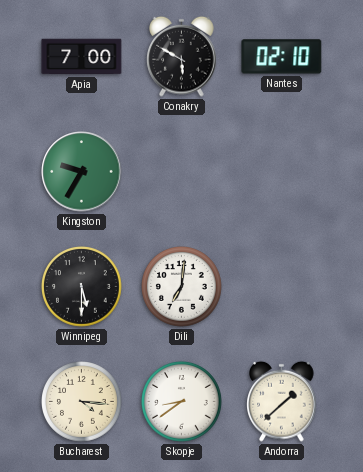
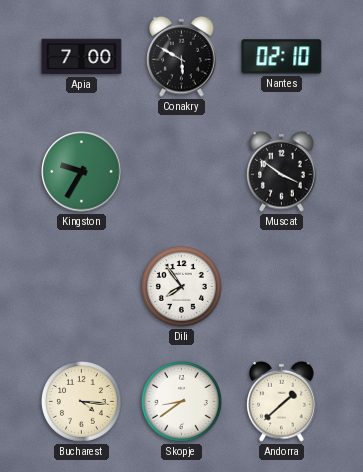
Muscat: none -> 3:51 (282, 171)
Winnipeg: 5:30 -> none (82, 287)
Dili: 7:01 -> 7:54 (182, 287)
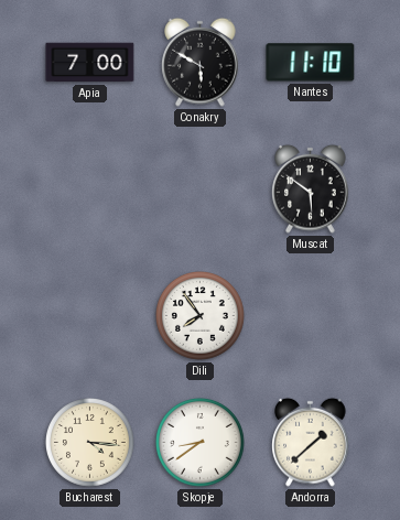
Nantes: 02:10 -> 11:10 (311, 63)
Kingston: 9:35 -> none (82, 172)
Muscat: 3:51 -> 5:51 (311, 188)
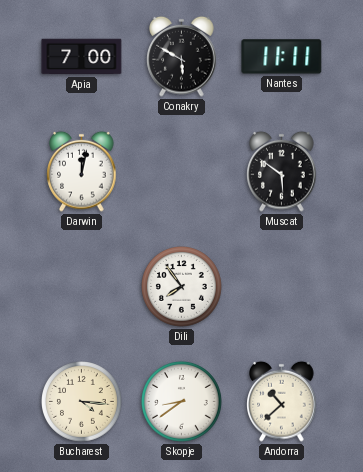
Nantes: 11:10 -> 11:11 (282, 57)
Darwin: none -> 12:02 (82, 171)
Andorra: 1:38 -> 10:38 (282, 401)
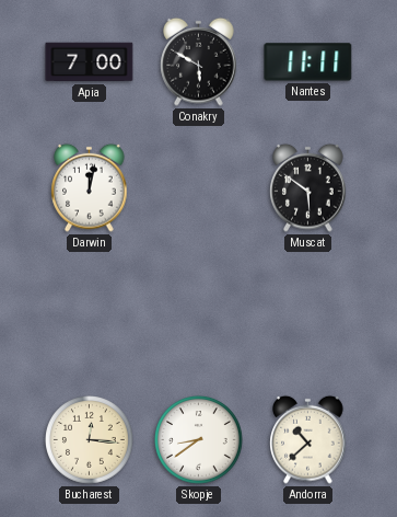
Dili: 7:54 -> none (182, 287)
Bucharest: 4:16 -> 12:16 (90, 440)
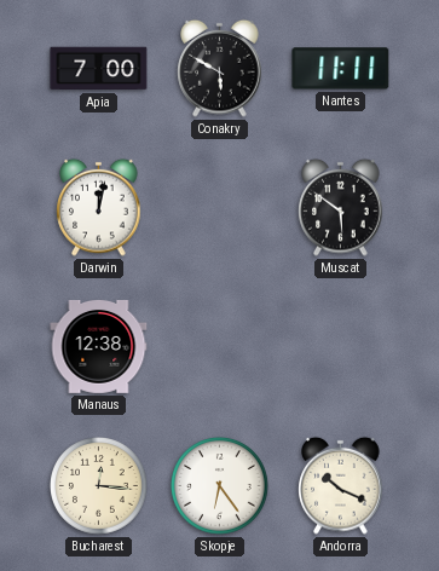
Manaus: none -> 12:38 (99, 346)
Skopje: 8:39 -> 6:24 (220, 486)
Andorra: 10:38 -> 10:19 (341, 485)
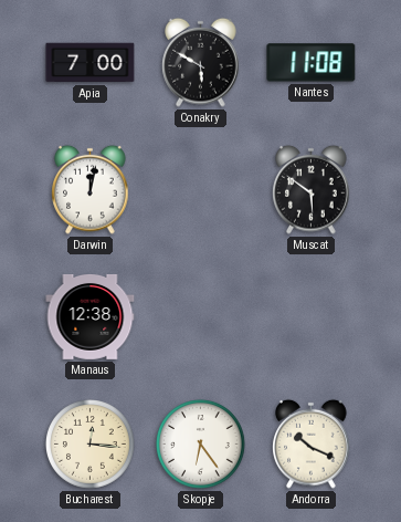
Nantes: 11:11 -> 11:08 (312, 63)
